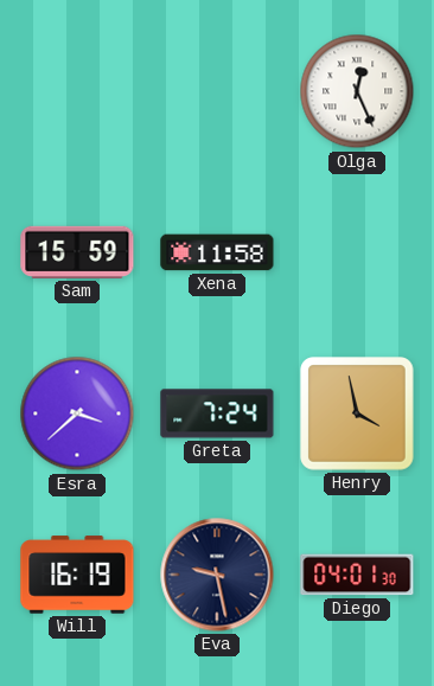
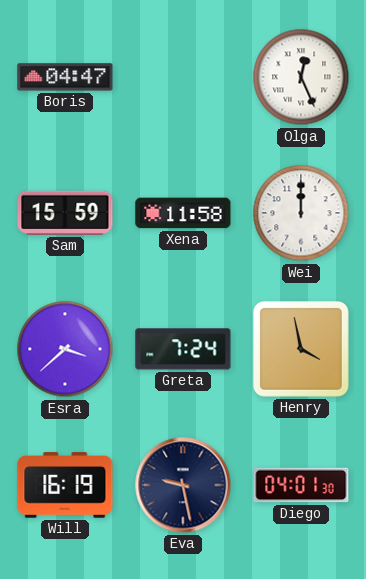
Boris: none -> 04:47 (65, 77)
Wei: none -> 12:00 (301, 213)
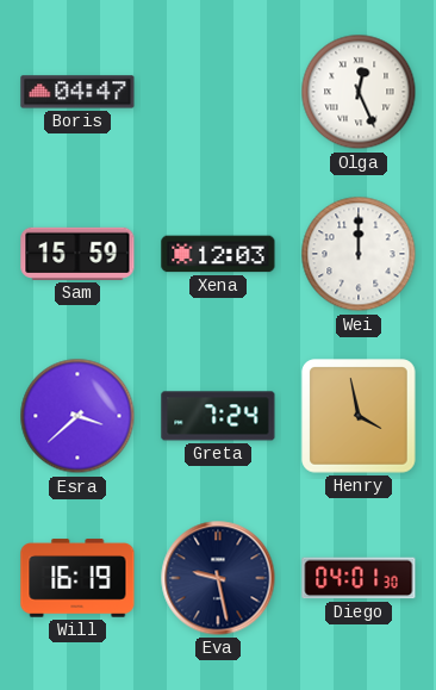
Xena: 11:58 -> 12:03 (218, 254)
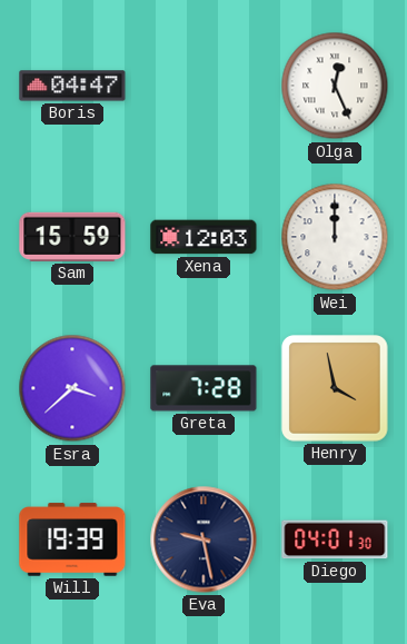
Greta: 7:24 -> 7:28 (203, 388)
Will: 16:19 -> 19:39 (72, 539)
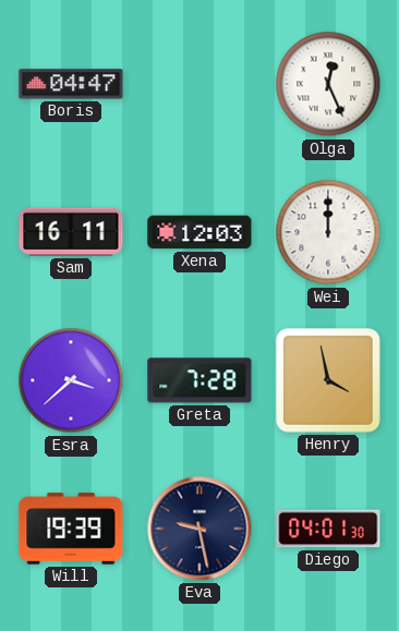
Sam: 15:59 -> 16:11 (71, 232)
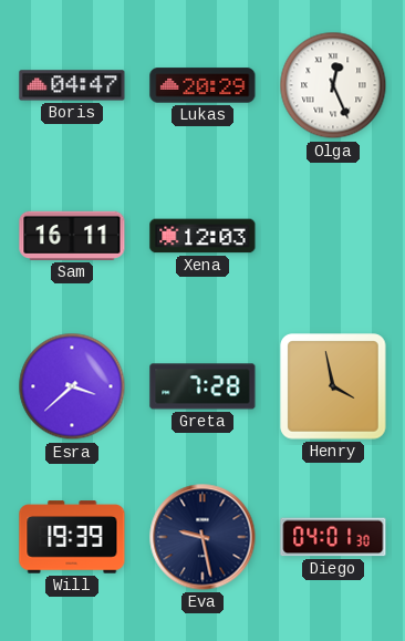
Lukas: none -> 20:29 (202, 85)
Wei: 12:00 -> none (328, 232)
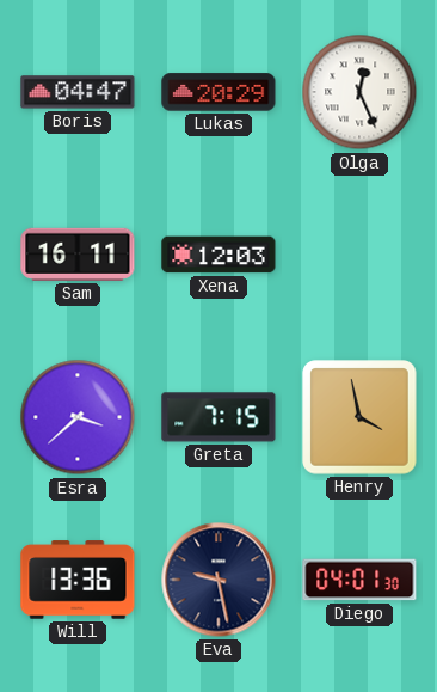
Greta: 7:28 -> 7:15 (219, 417)
Will: 19:39 -> 13:36 (78, 580)
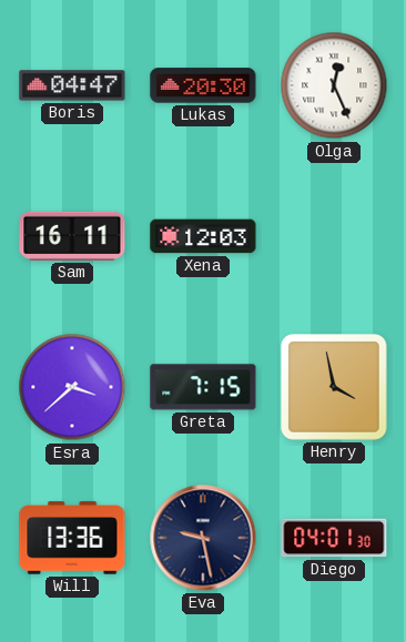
Lukas: 20:29 -> 20:30 (203, 85)
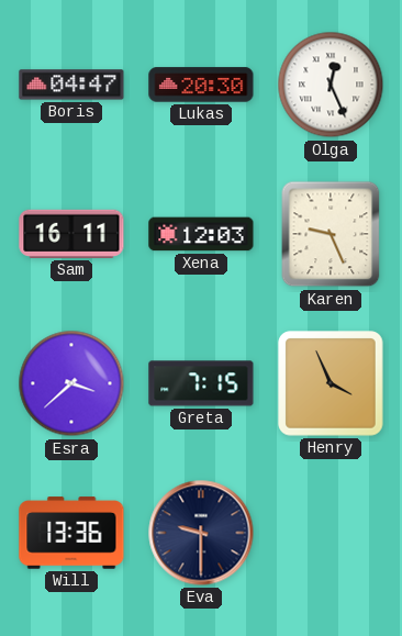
Karen: none -> 9:26 (331, 234)
Henry: 3:58 -> 3:56 (331, 383)
Eva: 9:28 -> 9:30 (201, 533)
Diego: 04:01 -> none (334, 538)
